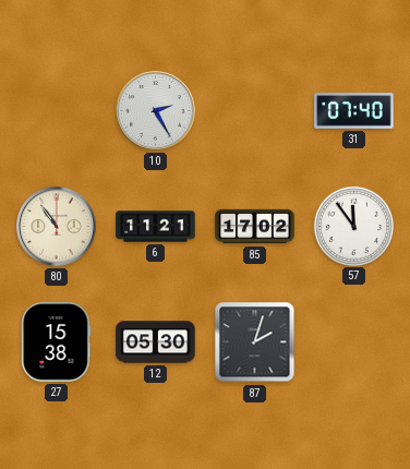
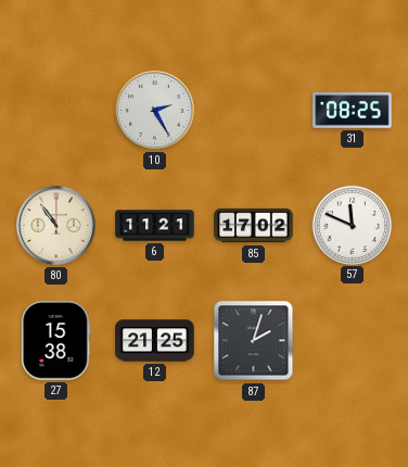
31: 07:40 -> 08:25 (353, 111)
57: 11:54 -> 11:49 (352, 225)
12: 05:30 -> 21:25 (155, 341)
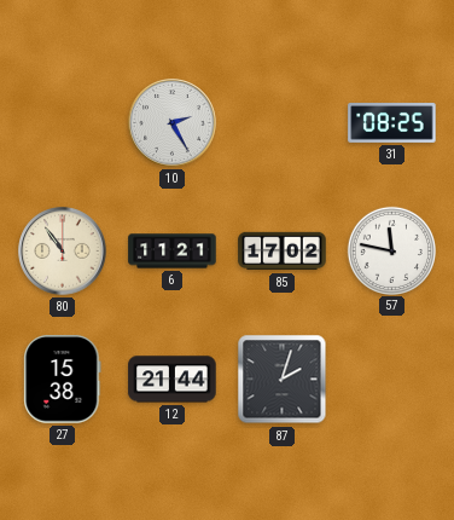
57: 11:49 -> 11:47 (391, 250)
12: 21:25 -> 21:44 (173, 380)
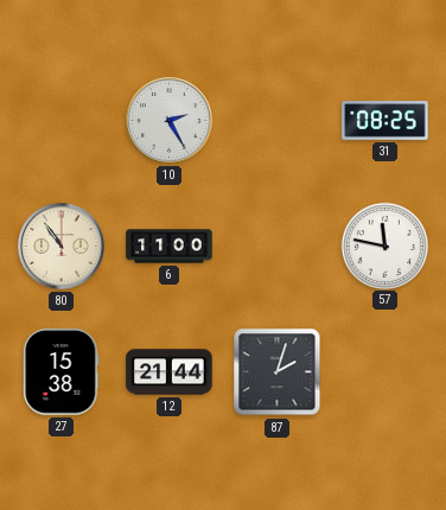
6: 11:21 -> 11:00 (170, 247)
85: 17:02 -> none (283, 252)
